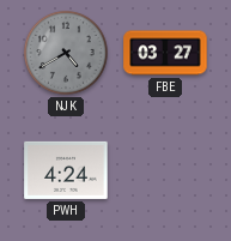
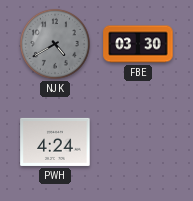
FBE: 03:27 -> 03:30 (138, 44)
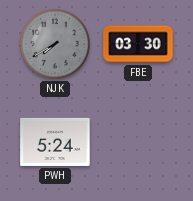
NJK: 4:40 -> 7:40 (55, 44)
PWH: 4:24 -> 5:24 (55, 142)
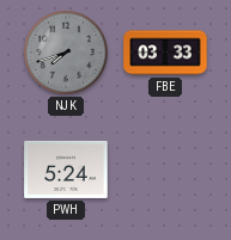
NJK: 7:40 -> 7:42 (66, 53)
FBE: 03:30 -> 03:33 (165, 53)
